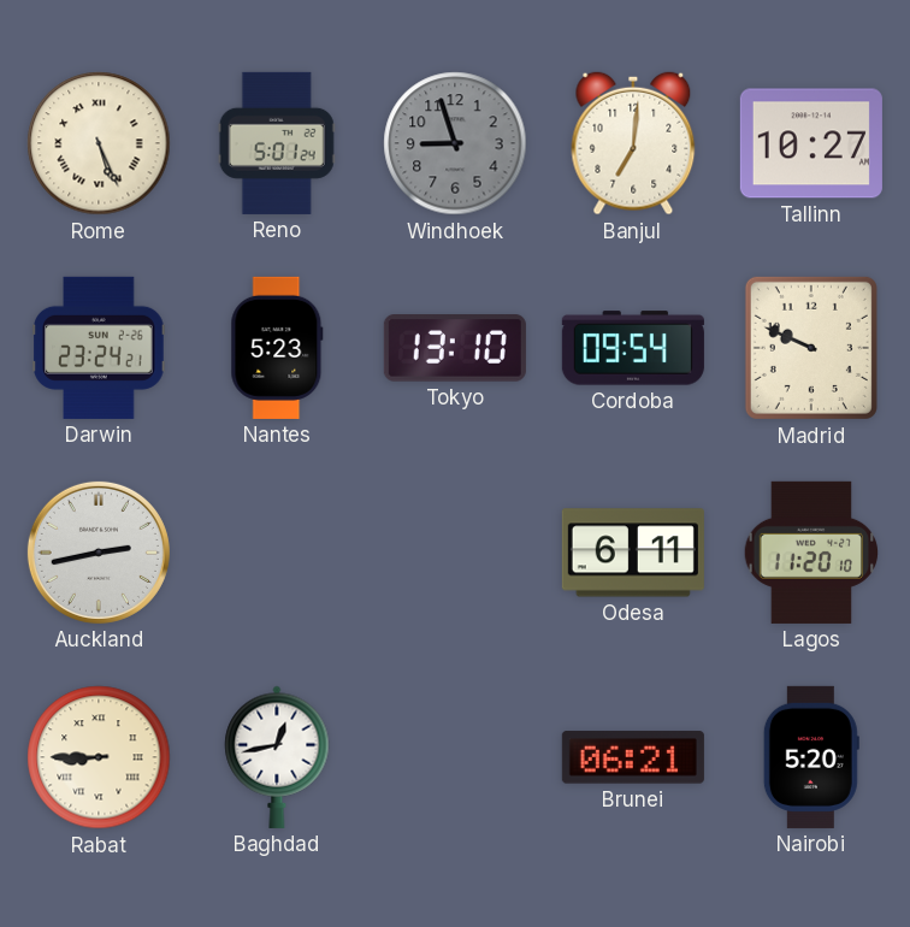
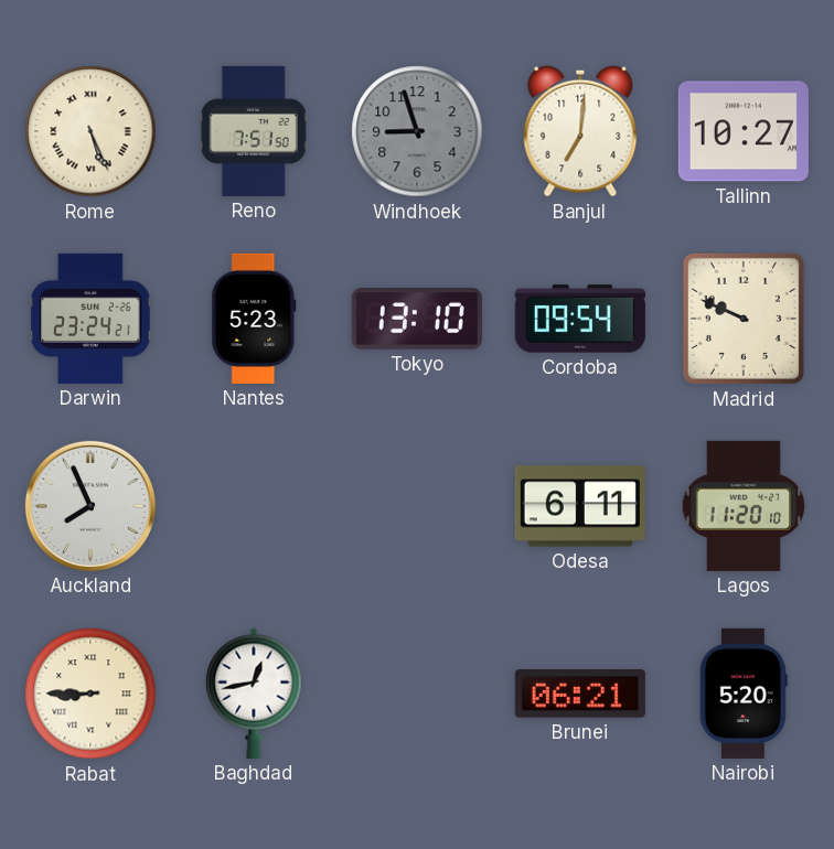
Reno: 5:01 -> 7:51 (254, 131)
Auckland: 2:43 -> 7:56 (90, 506)
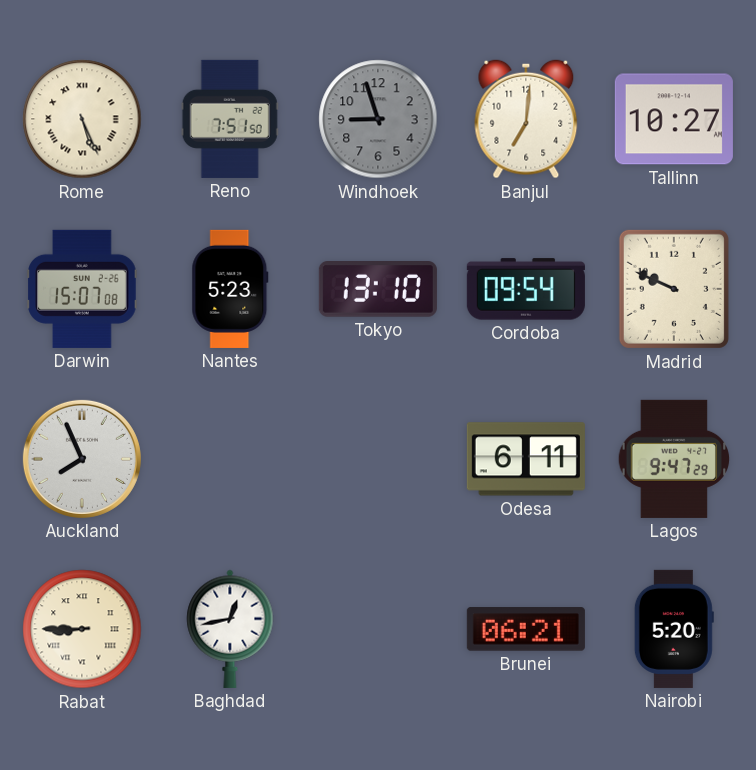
Darwin: 23:24 -> 15:07 (82, 289)
Lagos: 11:20 -> 9:47 (674, 459)
